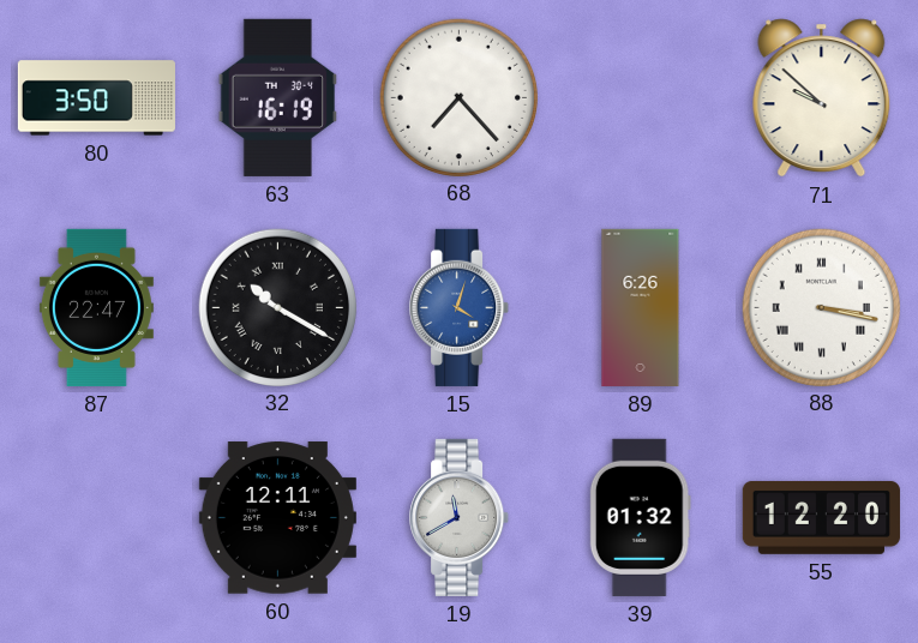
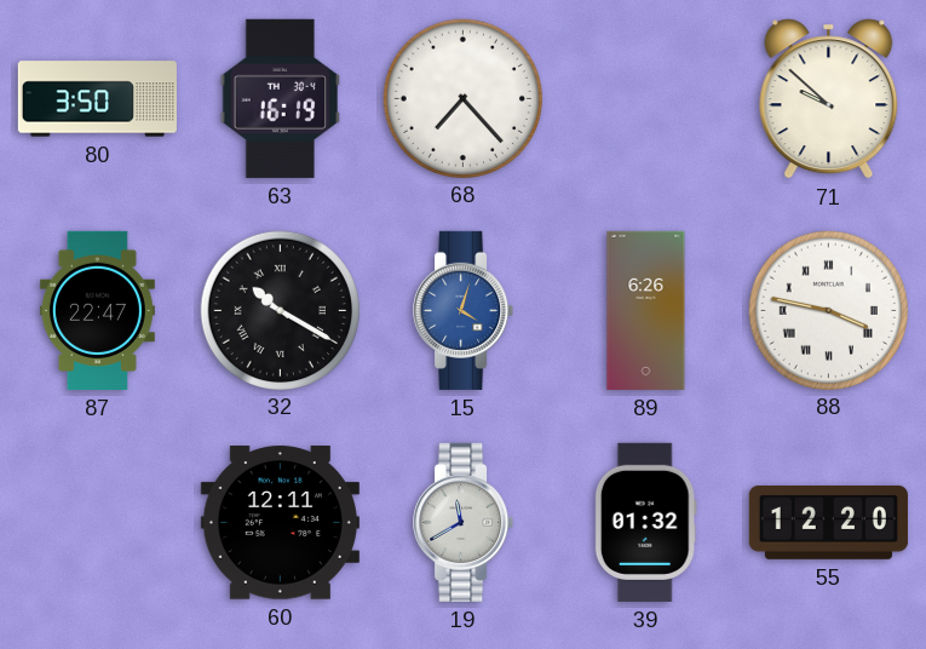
88: 3:17 -> 3:47 (828, 310)
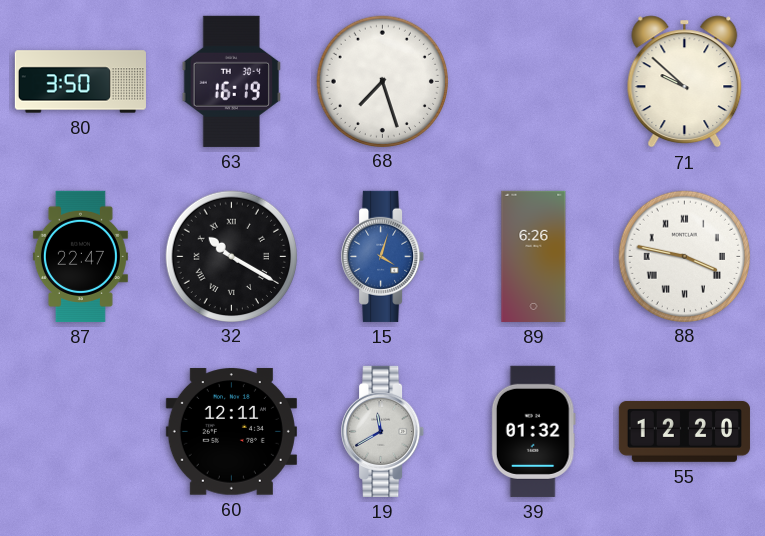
68: 7:23 -> 7:27 (382, 81)
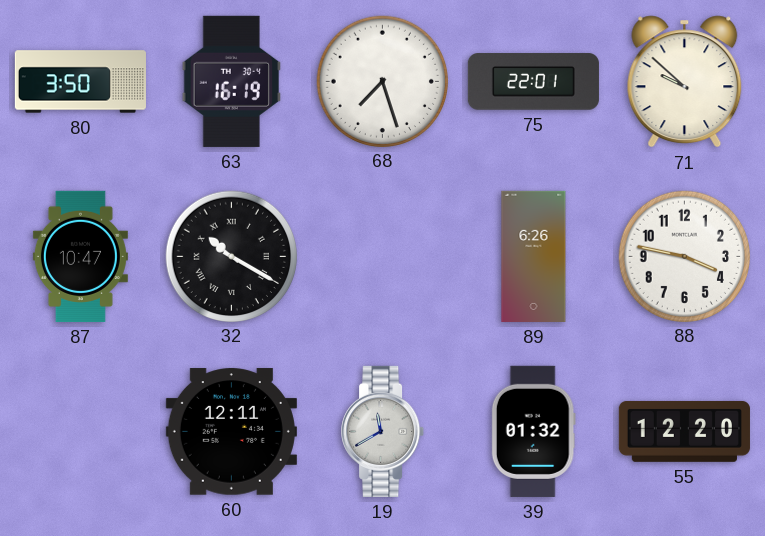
75: none -> 22:01 (533, 82)
87: 22:47 -> 10:47 (80, 256)
15: 4:03 -> none (383, 256)
88 numerals: Roman -> Arabic (684, 256)
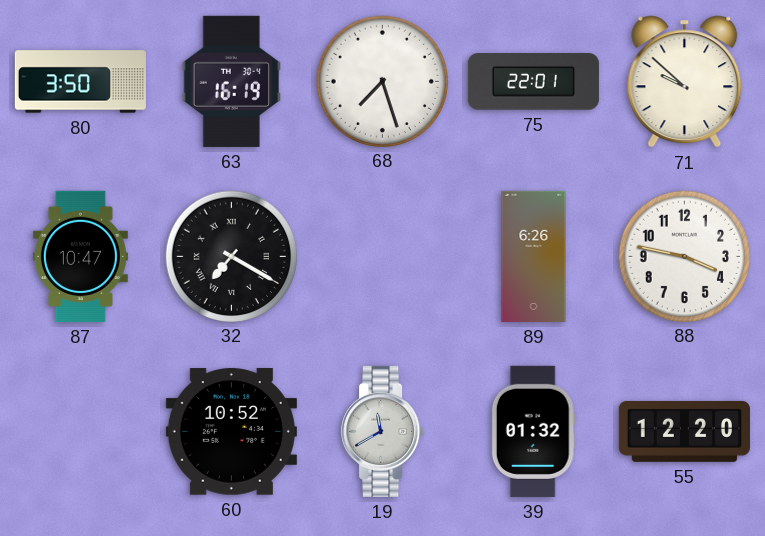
32: 10:20 -> 7:20 (231, 256)
60: 12:11 -> 10:52 (231, 432)
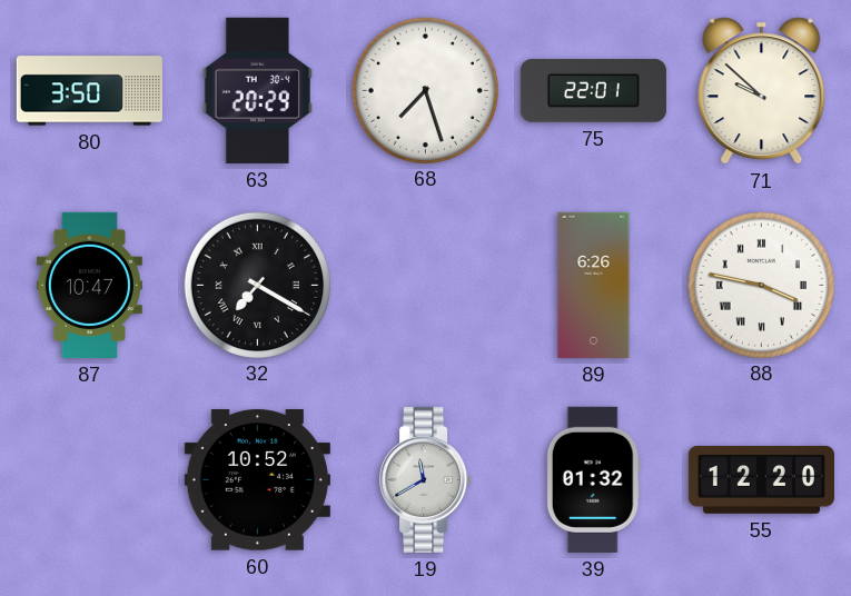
63: 16:19 -> 20:29 (258, 90)
88 numerals: Arabic -> Roman (761, 285)
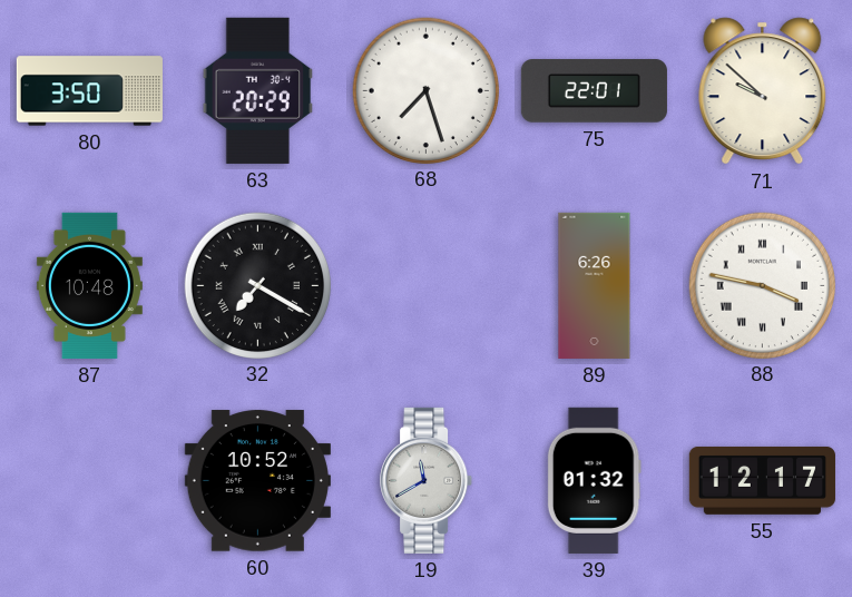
87: 10:47 -> 10:48 (89, 285)
55: 12:20 -> 12:17 (762, 481)
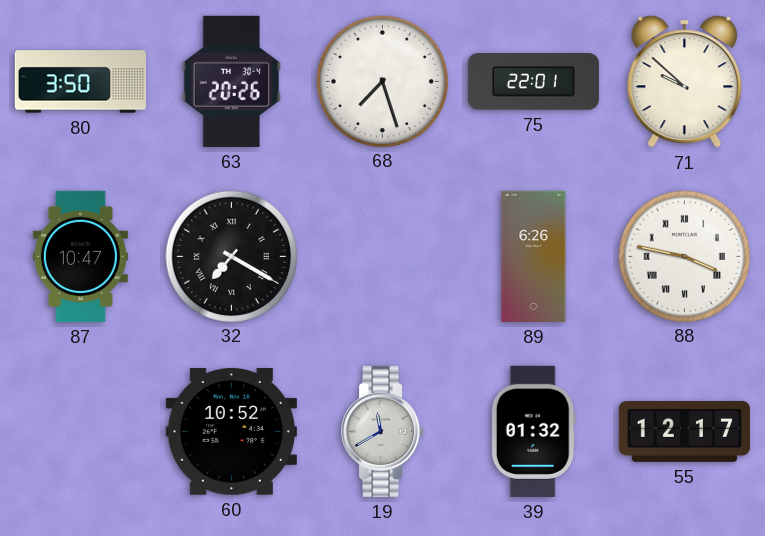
63: 20:29 -> 20:26 (232, 81)
87: 10:48 -> 10:47 (80, 256)
